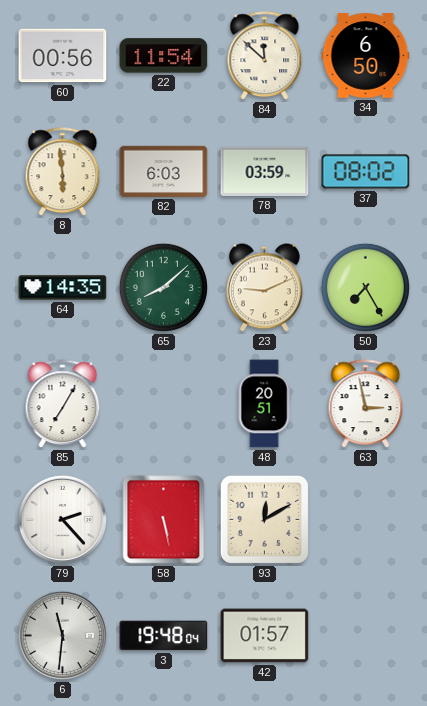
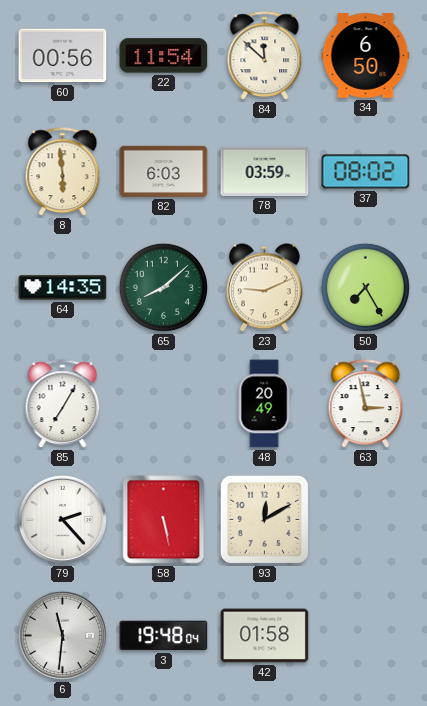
48: 20:51 -> 20:49 (264, 404)
42: 01:57 -> 01:58 (265, 636)
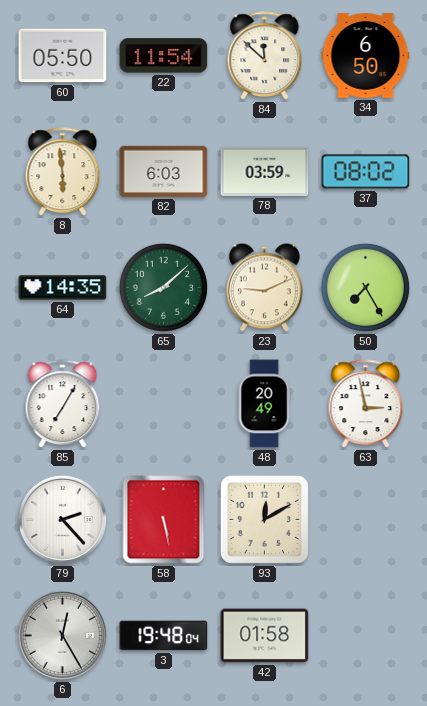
60: 00:56 -> 05:50 (63, 56)
6: 11:31 -> 12:25 (62, 635)
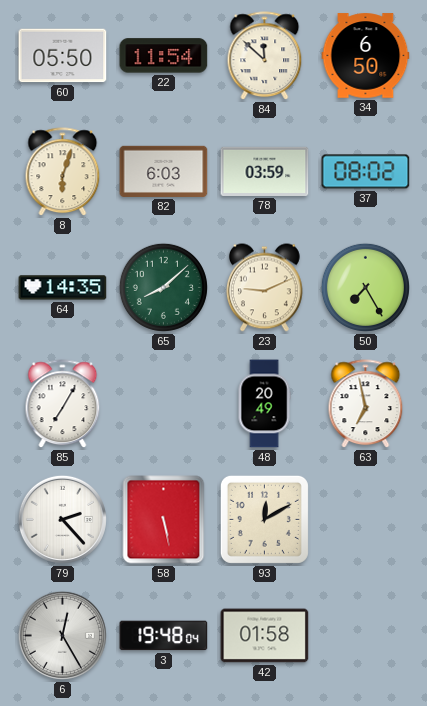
8: 5:59 -> 6:03 (63, 172)
63: 2:58 -> 6:58 (366, 404)
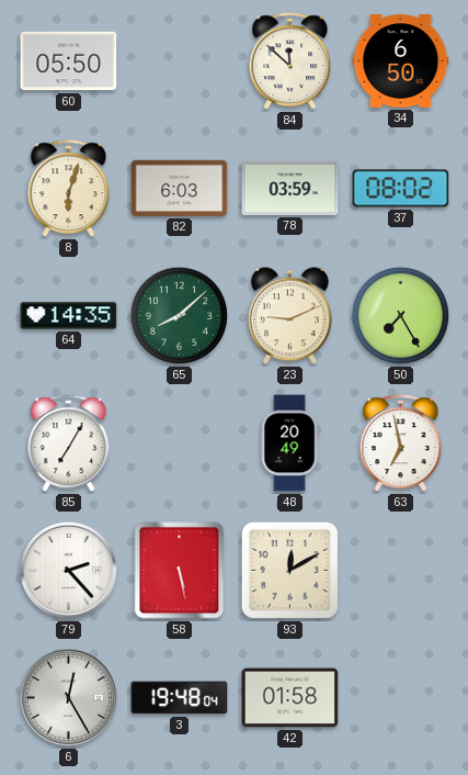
22: 11:54 -> none (164, 56)
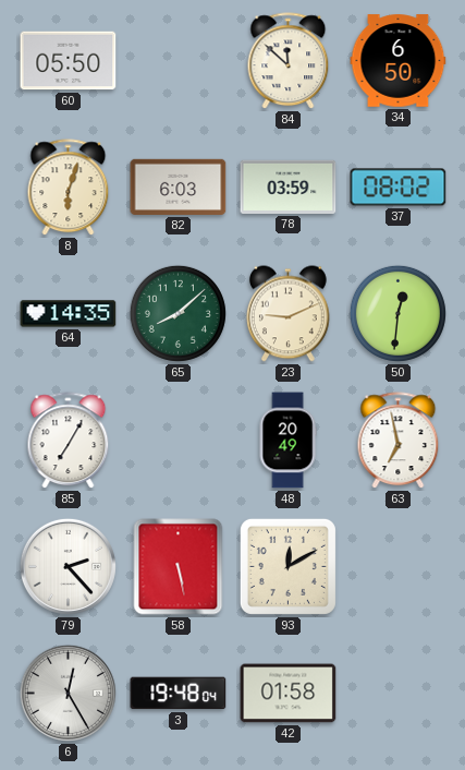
50: 7:25 -> 12:31 (397, 313)
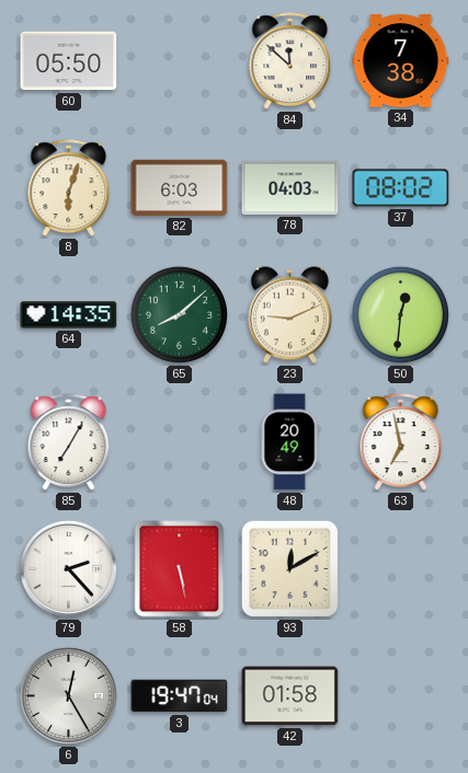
34: 6:50 -> 7:38 (401, 61)
78: 03:59 -> 04:03 (290, 187)
3: 19:48 -> 19:47 (180, 696)
